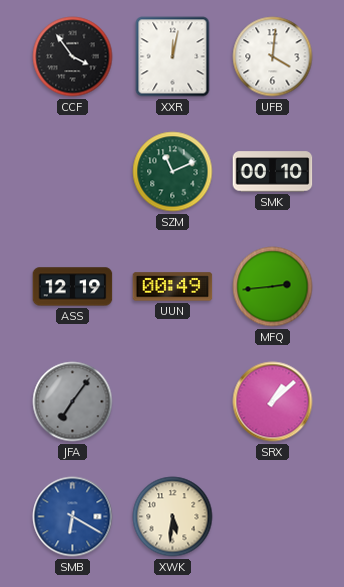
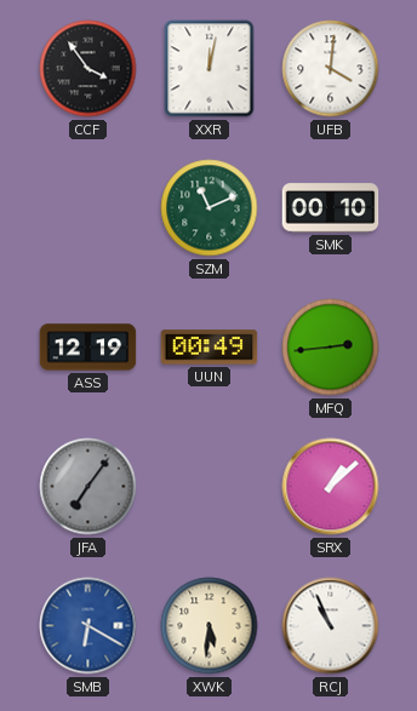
RCJ: none -> 10:56 (331, 626)
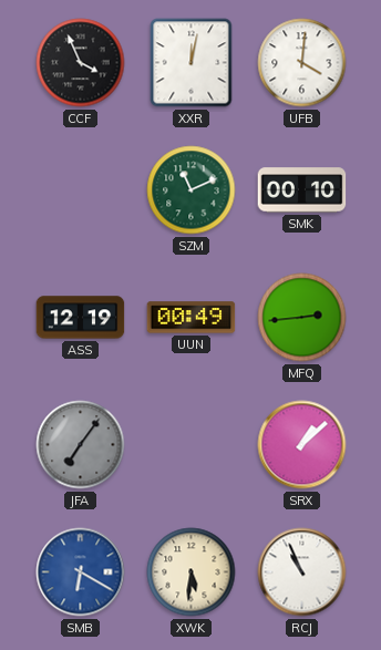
CCF: 3:54 -> 3:56 (81, 63)
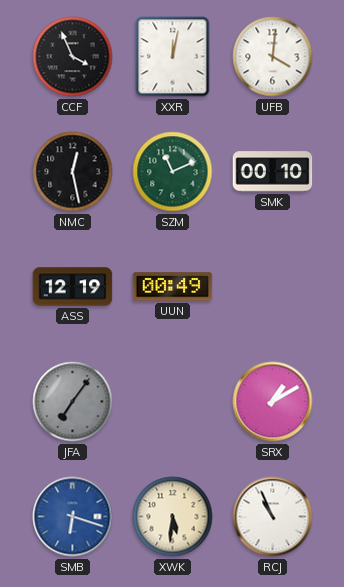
NMC: none -> 12:28 (73, 172)
MFQ: 2:44 -> none (302, 318)
SRX: 1:08 -> 1:10 (273, 402)
SMB: 6:20 -> 6:18 (73, 517)
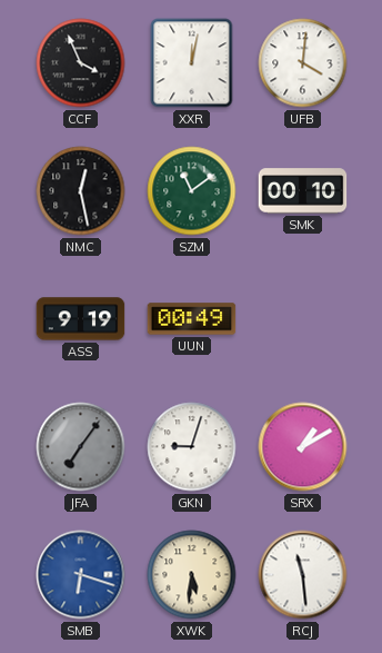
SZM: 11:11 -> 11:09 (192, 191)
ASS: 12:19 -> 9:19 (81, 319)
GKN: none -> 9:03 (192, 447)
RCJ: 10:56 -> 11:29 (303, 575)
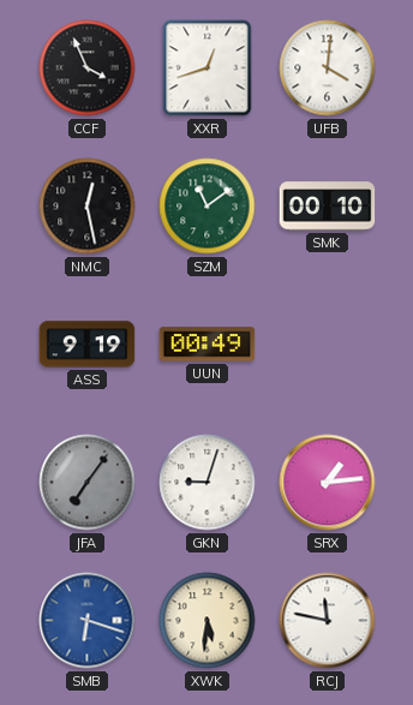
XXR: 12:02 -> 12:42 (208, 68)
SRX: 1:10 -> 1:14 (328, 483)
RCJ: 11:29 -> 11:47 (328, 621)
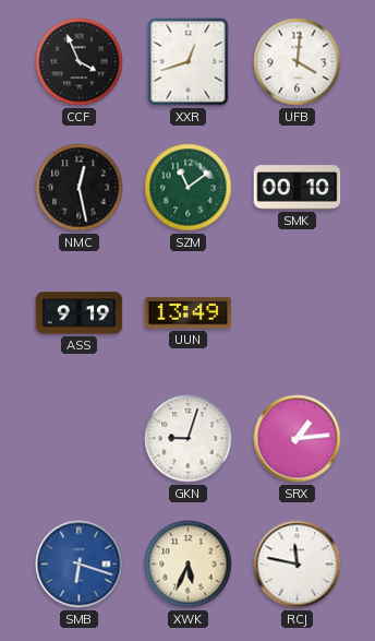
UUN: 00:49 -> 13:49 (189, 313)
JFA: 7:06 -> none (88, 483)
XWK: 5:31 -> 5:34 (189, 565)
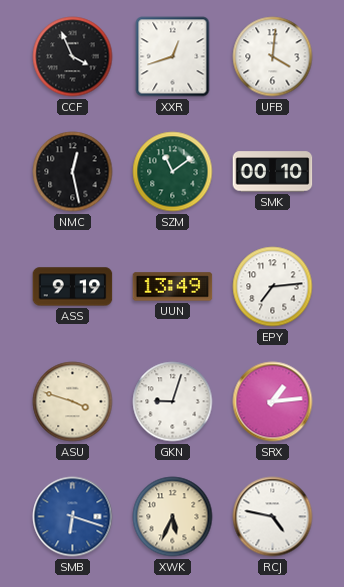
EPY: none -> 7:14 (273, 287)
ASU: none -> 3:48 (73, 402)
RCJ: 11:47 -> 4:47 (273, 517)
